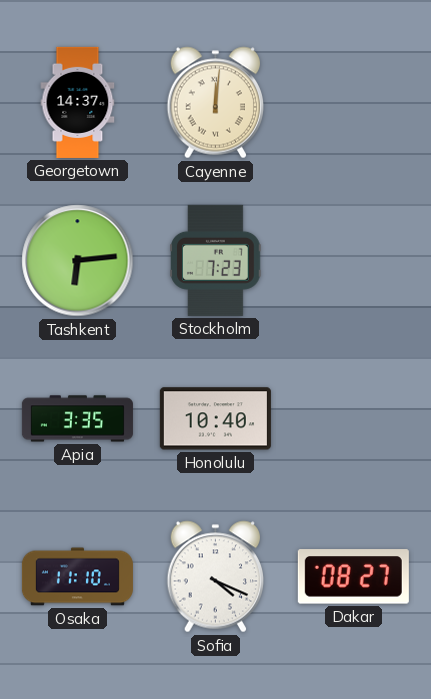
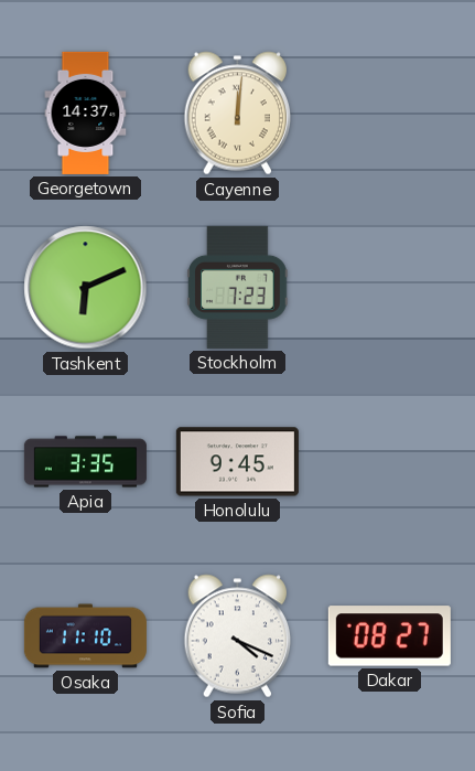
Tashkent: 6:14 -> 6:11 (86, 288)
Honolulu: 10:40 -> 9:45 (237, 462)
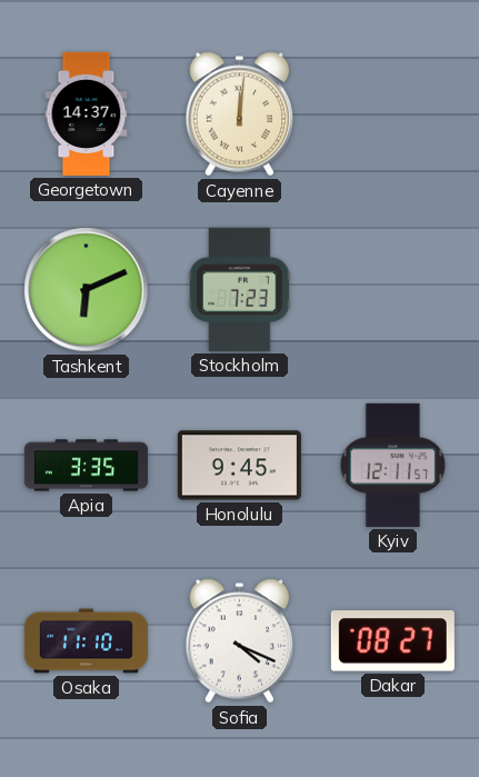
Kyiv: none -> 12:11 (393, 465)
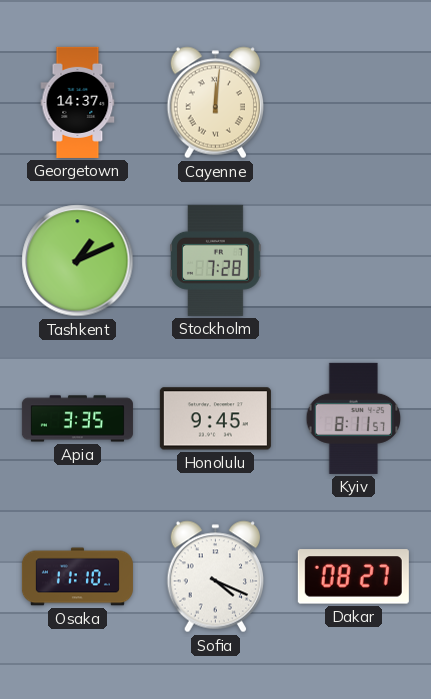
Tashkent: 6:11 -> 1:11 (78, 261)
Stockholm: 7:23 -> 7:28 (216, 260)
Kyiv: 12:11 -> 8:11 (354, 418)
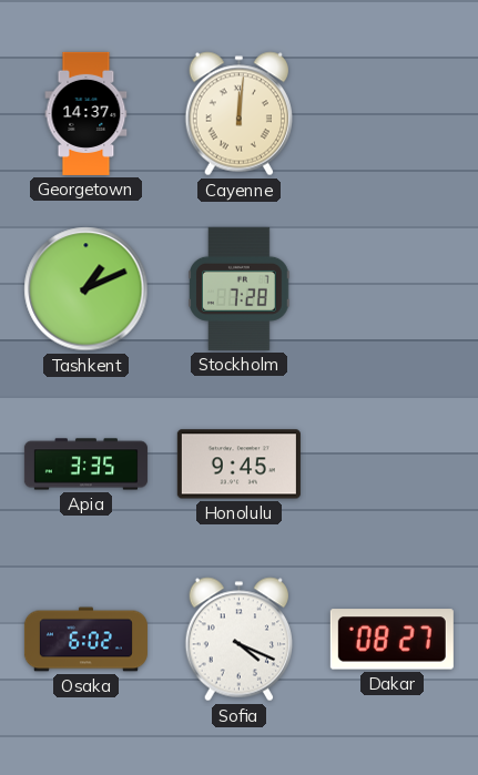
Kyiv: 8:11 -> none (354, 418)
Osaka: 11:10 -> 6:02 (85, 640)
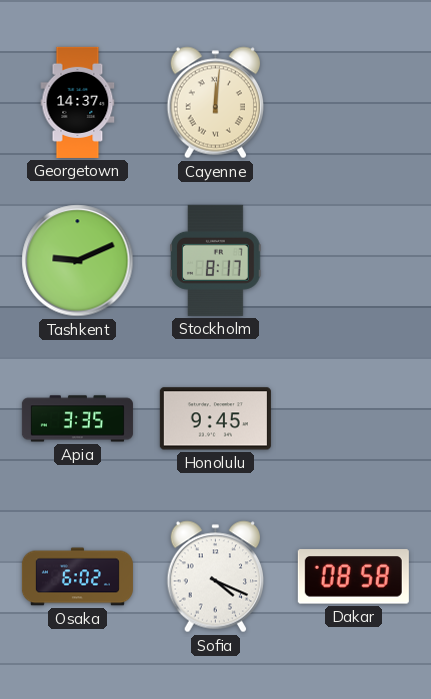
Tashkent: 1:11 -> 9:11 (78, 261)
Stockholm: 7:28 -> 8:17 (216, 260)
Dakar: 08:27 -> 08:58 (353, 577)
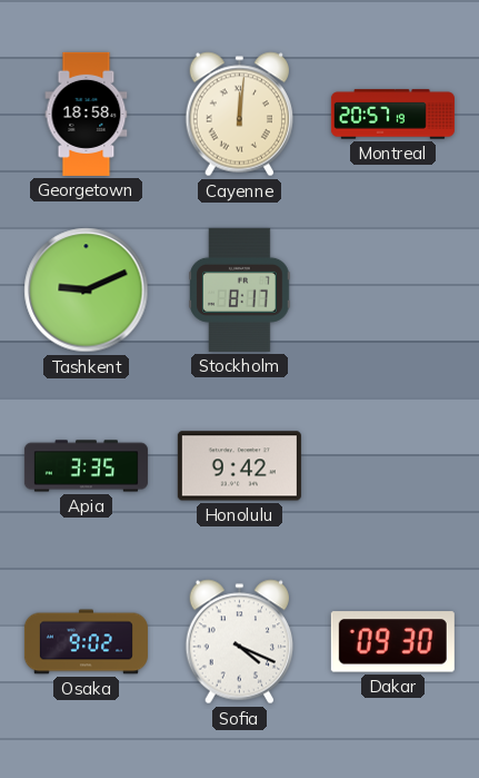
Georgetown: 14:37 -> 18:58 (87, 114)
Montreal: none -> 20:57 (392, 115)
Honolulu: 9:45 -> 9:42 (239, 466)
Osaka: 6:02 -> 9:02 (86, 642)
Dakar: 08:58 -> 09:30 (392, 642)
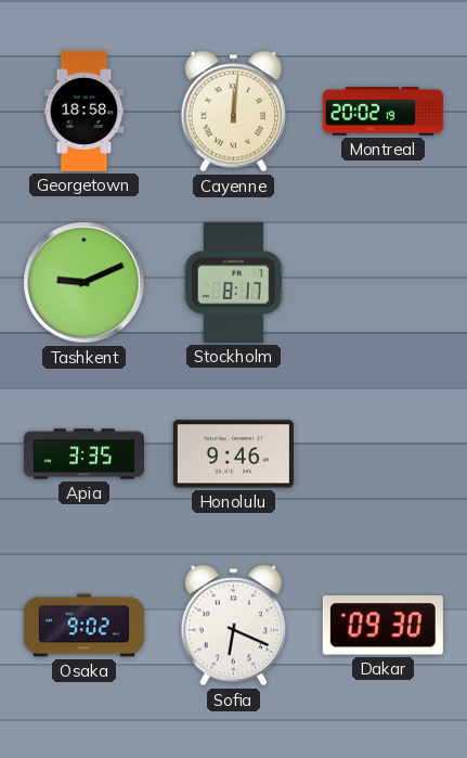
Montreal: 20:57 -> 20:02 (382, 112)
Honolulu: 9:42 -> 9:46 (233, 454)
Sofia: 4:19 -> 6:19 (233, 626)
